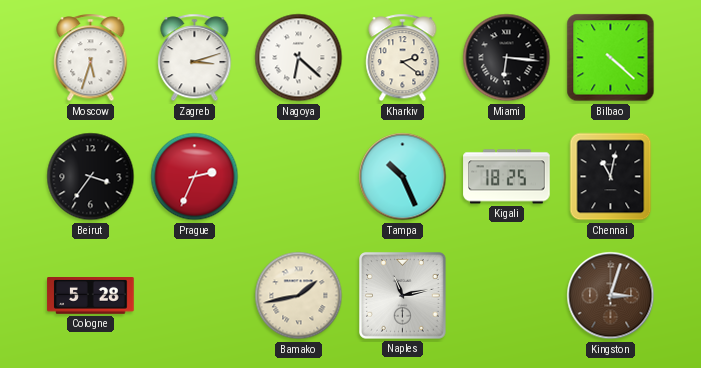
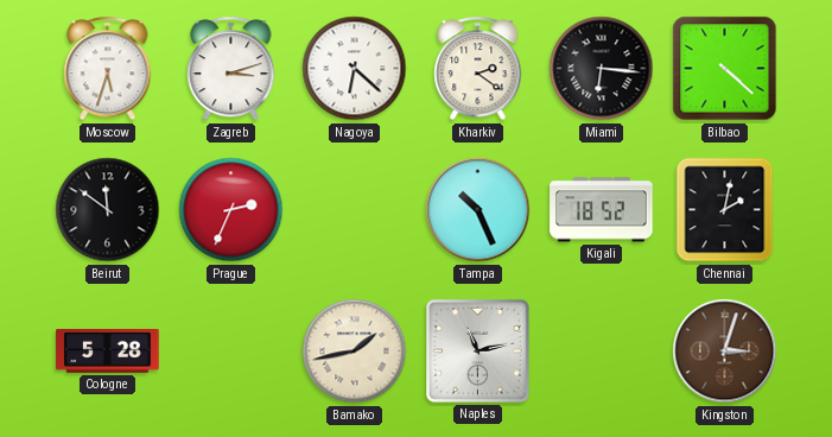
Beirut: 3:36 -> 11:51 (108, 210)
Kigali: 18:25 -> 18:52 (602, 210)
Chennai: 11:02 -> 2:02 (725, 210)
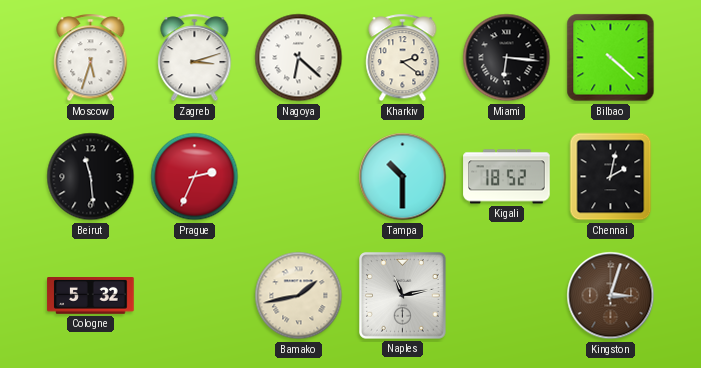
Beirut: 11:51 -> 11:29 (91, 177)
Tampa: 10:26 -> 10:30 (403, 177)
Cologne: 5:28 -> 5:32 (91, 296)
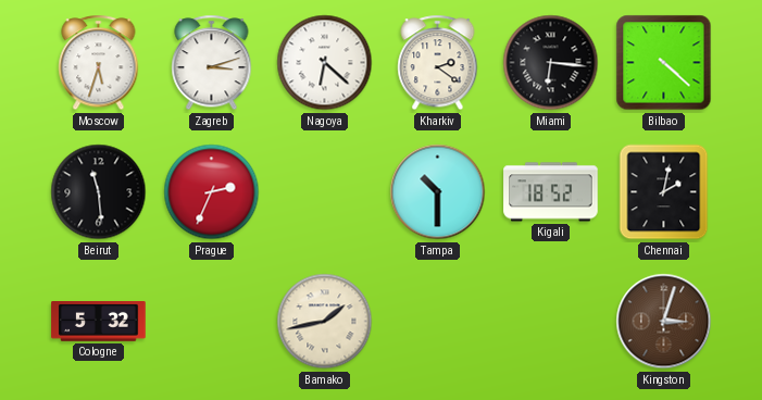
Naples: 11:13 -> none (403, 296)
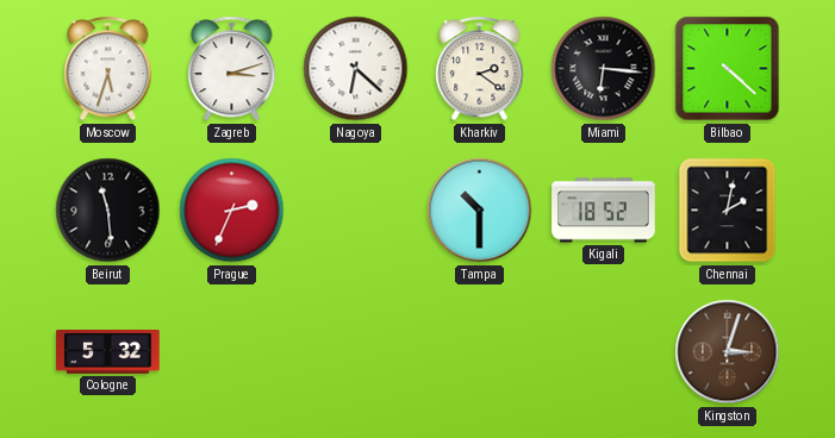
Bamako: 1:43 -> none (325, 322)
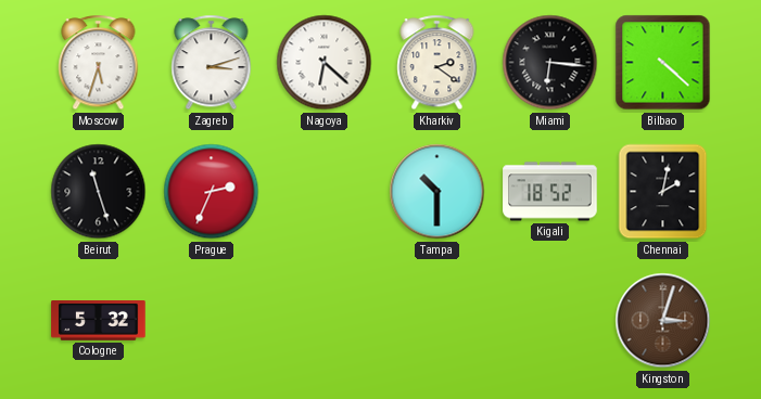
Beirut: 11:29 -> 11:27 (99, 192)
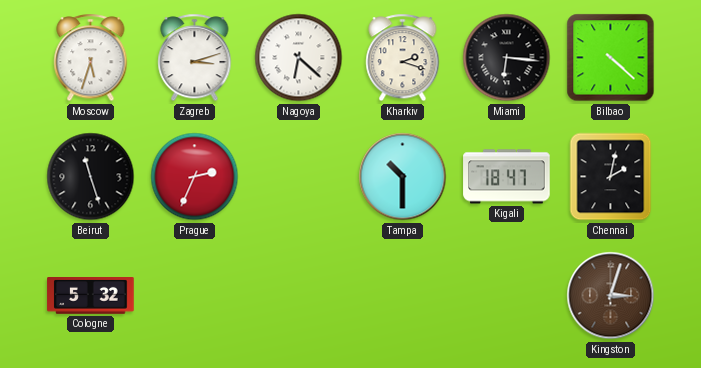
Kharkiv: 2:21 -> 2:18 (403, 58)
Kigali: 18:52 -> 18:47 (507, 177)
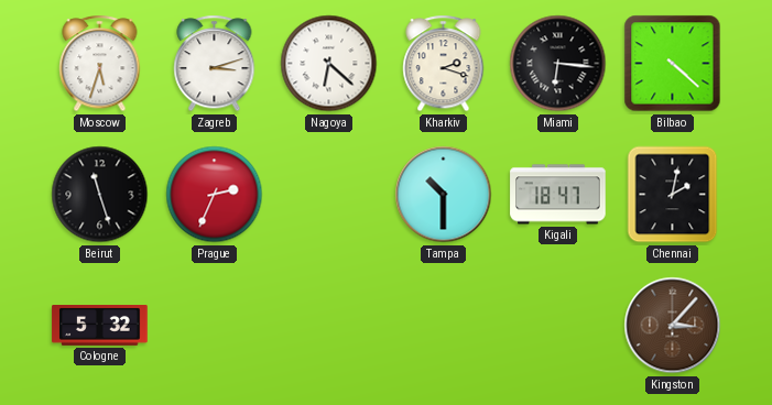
Kingston: 3:03 -> 3:07 (673, 326)
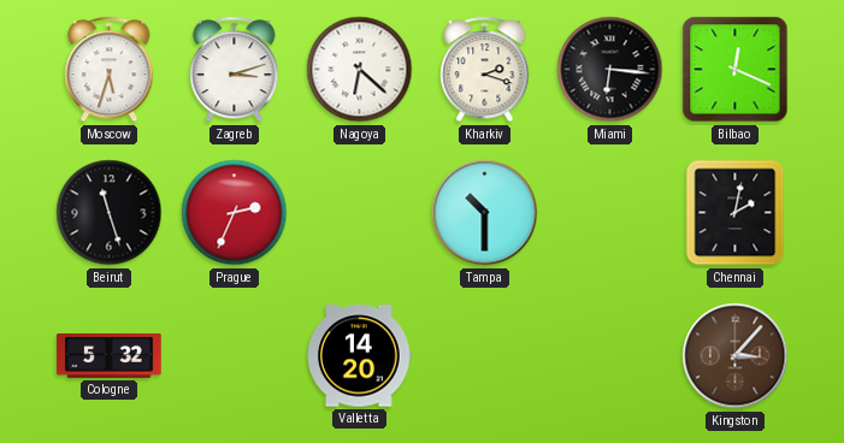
Bilbao: 4:22 -> 12:19 (736, 70)
Kigali: 18:47 -> none (558, 195)
Valletta: none -> 14:20 (360, 356)
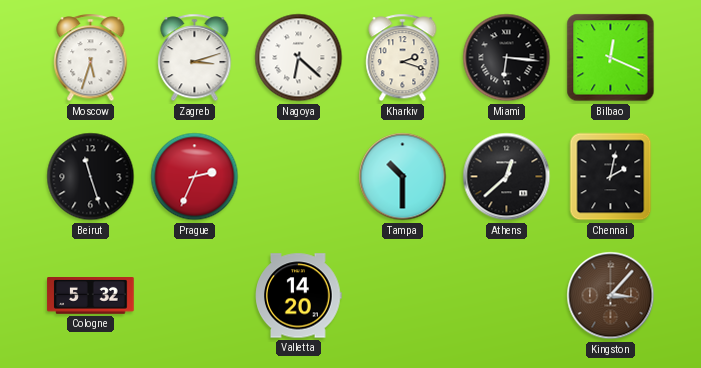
Athens: none -> 12:38 (507, 177)
